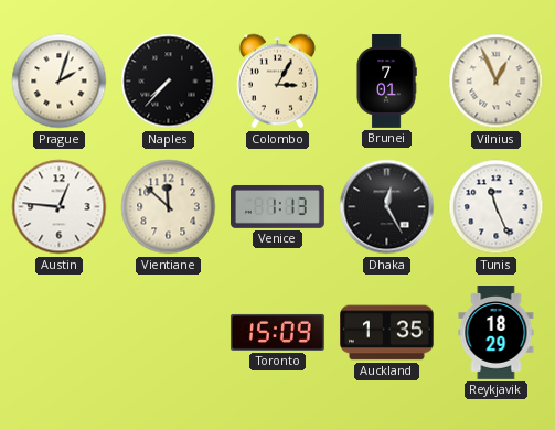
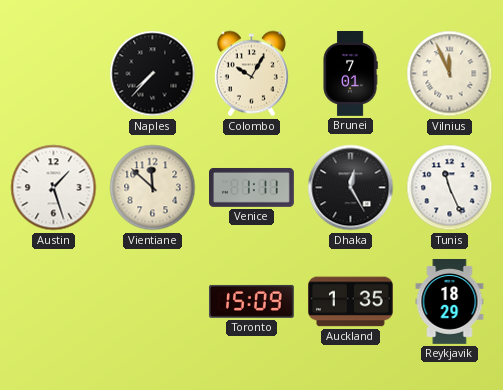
Prague: 2:03 -> none (60, 82)
Colombo: 3:05 -> 10:05 (251, 74)
Vilnius: 12:56 -> 11:56 (450, 74)
Austin: 12:46 -> 1:27 (54, 188)
Venice: 1:13 -> 1:11 (252, 187)
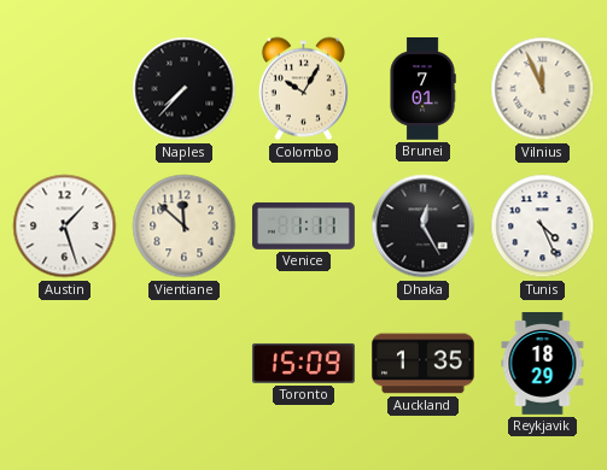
Tunis: 11:26 -> 4:26 (543, 227)
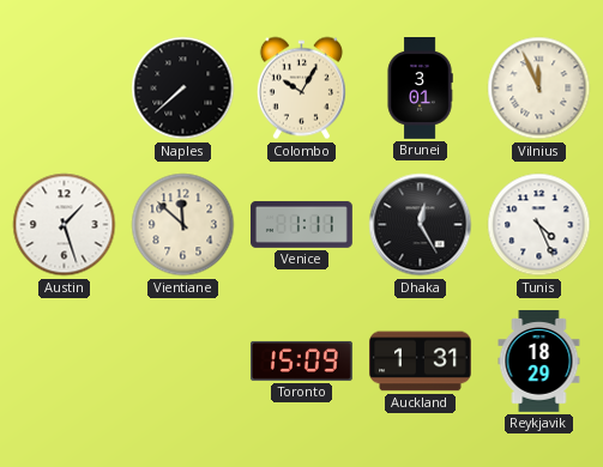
Naples: 7:37 -> 7:38 (183, 89)
Brunei: 7:01 -> 3:01 (420, 89)
Auckland: 1:35 -> 1:31 (421, 362)
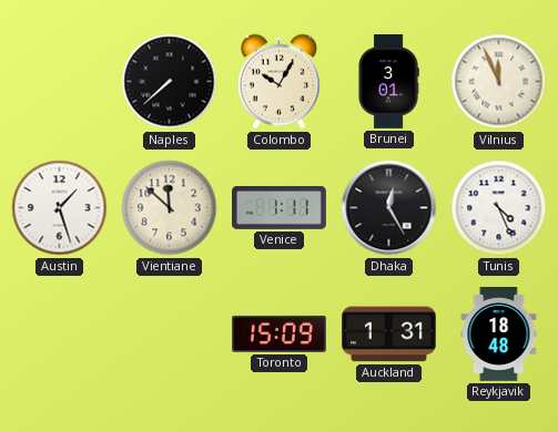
Reykjavik: 18:29 -> 18:48 (499, 335)
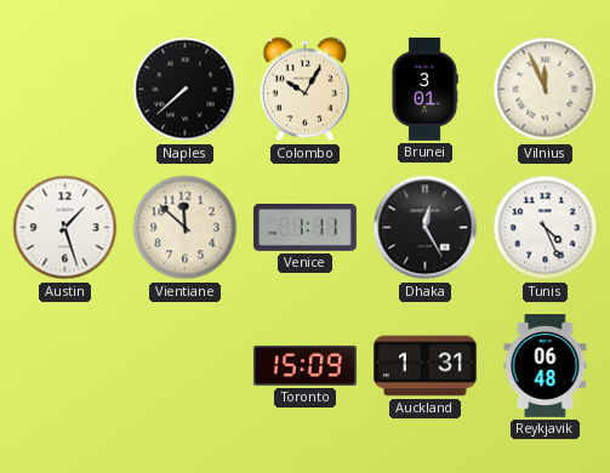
Reykjavik: 18:48 -> 06:48 (546, 366)
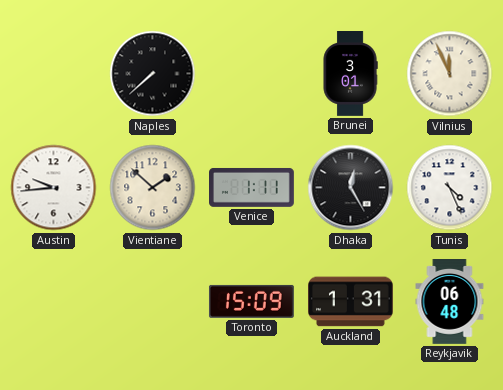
Colombo: 10:05 -> none (304, 90)
Austin: 1:27 -> 9:44 (54, 188)
Vientiane: 11:52 -> 1:52 (153, 188)
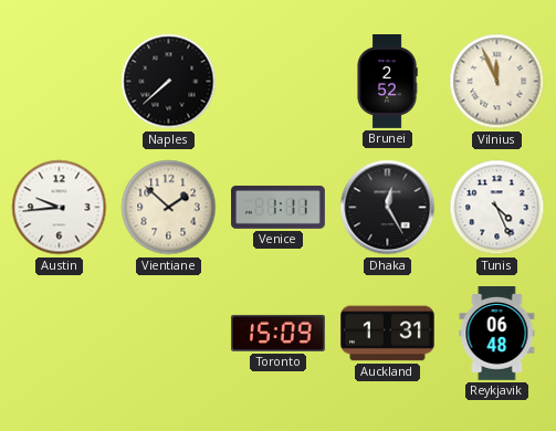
Brunei: 3:01 -> 2:52 (387, 82)
